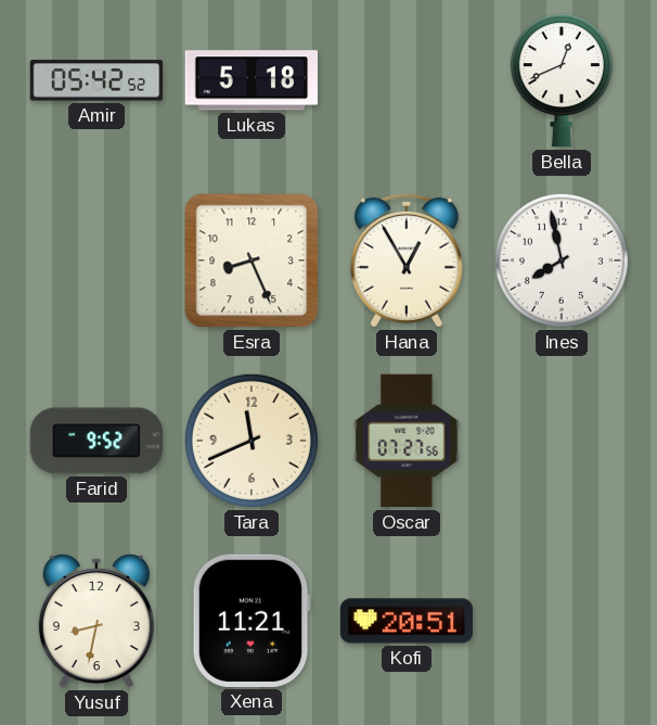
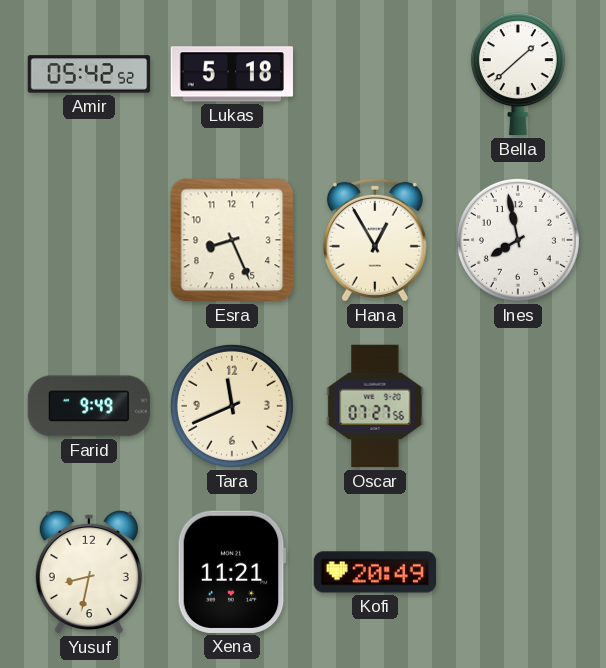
Bella: 12:41 -> 1:38 (518, 74)
Farid: 9:52 -> 9:49 (89, 406)
Kofi: 20:51 -> 20:49 (375, 572)
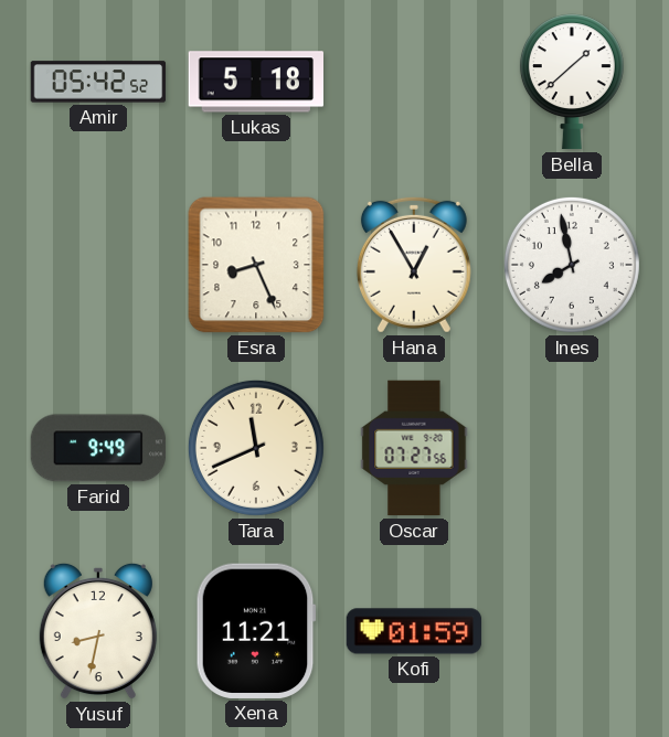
Kofi: 20:49 -> 01:59 (414, 631)
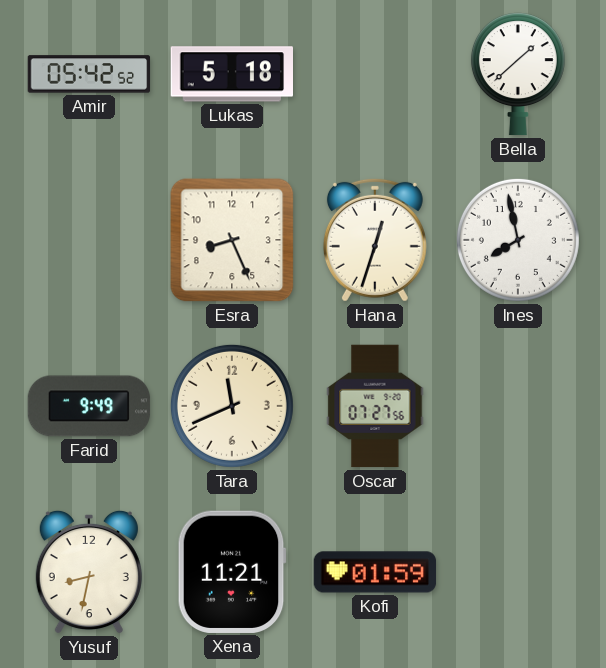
Hana: 12:55 -> 12:33 (375, 240)
